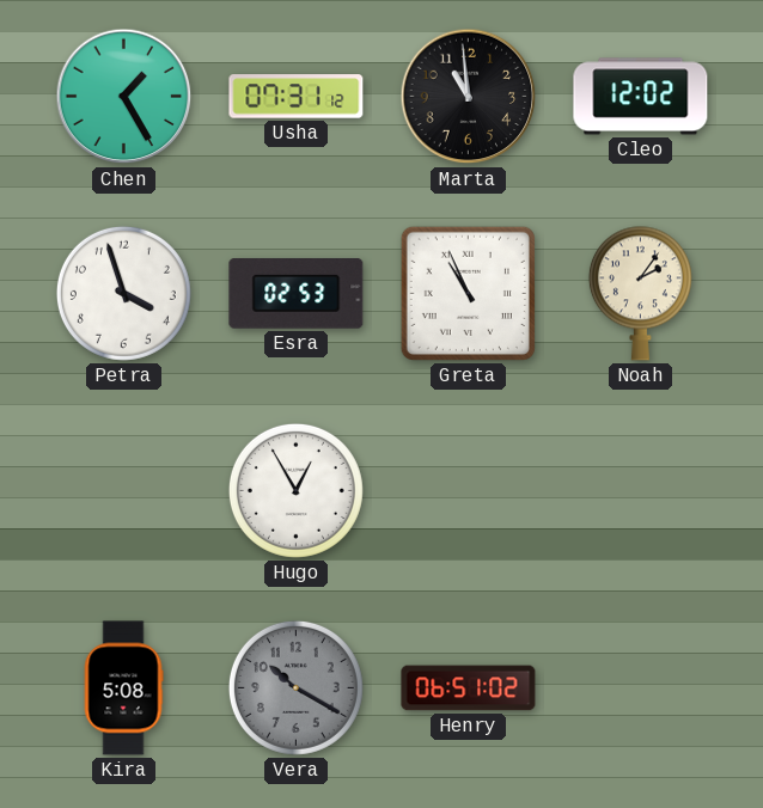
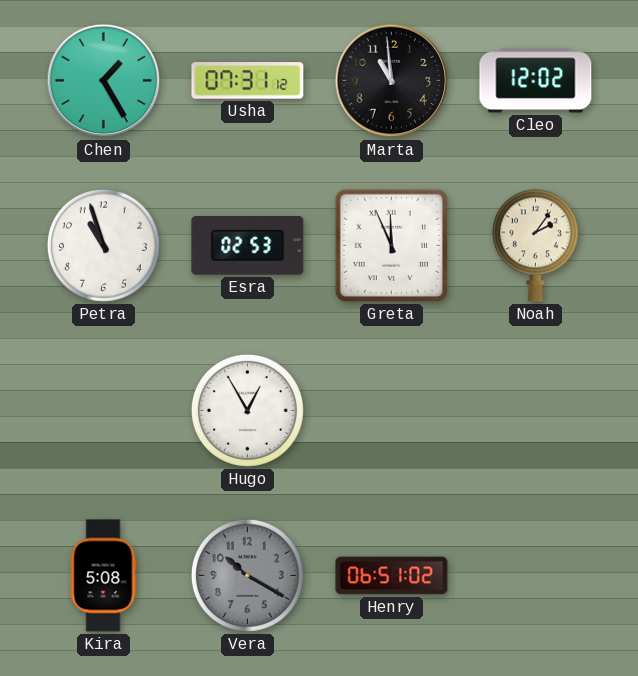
Petra: 3:57 -> 10:57 (103, 245)
Greta: 10:56 -> 11:56 (391, 245)
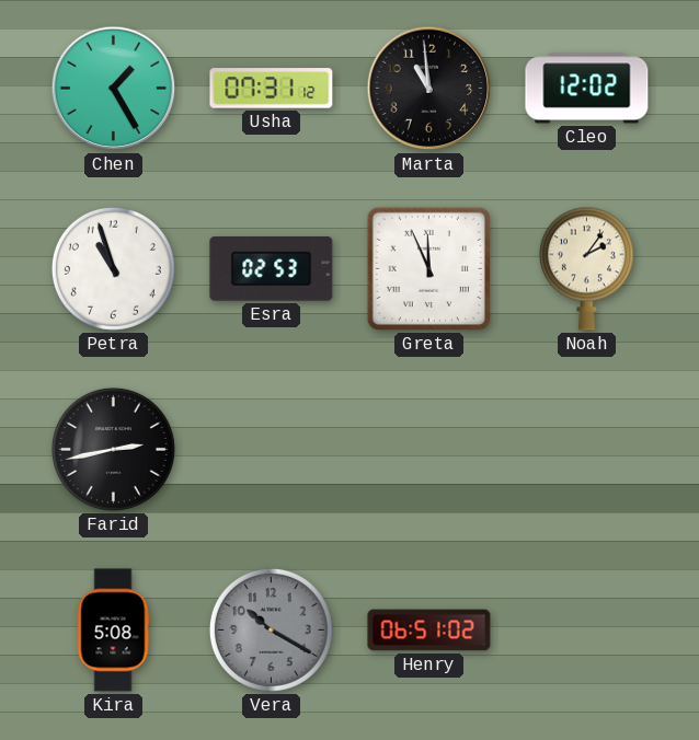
Farid: none -> 2:43 (113, 449)
Hugo: 12:55 -> none (247, 410)
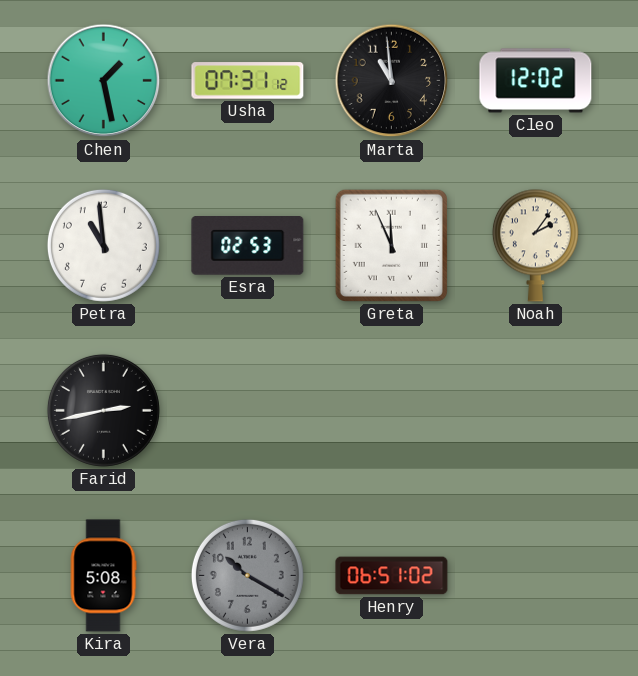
Chen: 1:25 -> 1:28 (104, 81)
Petra: 10:57 -> 10:59 (103, 245)
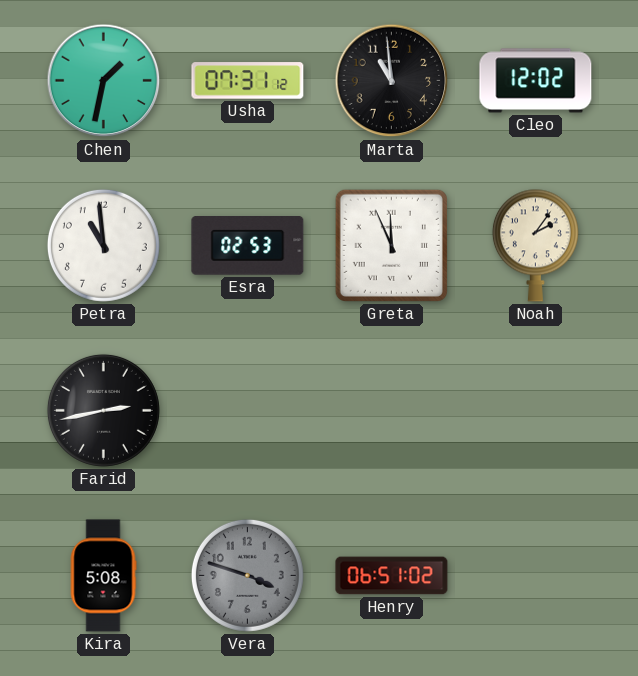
Chen: 1:28 -> 1:32 (104, 81)
Vera: 10:20 -> 3:48 (247, 575)
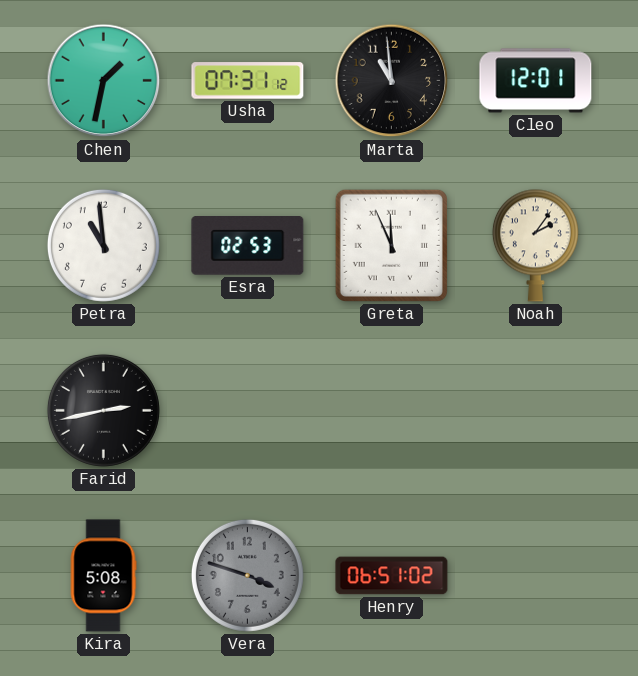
Cleo: 12:02 -> 12:01 (536, 81)
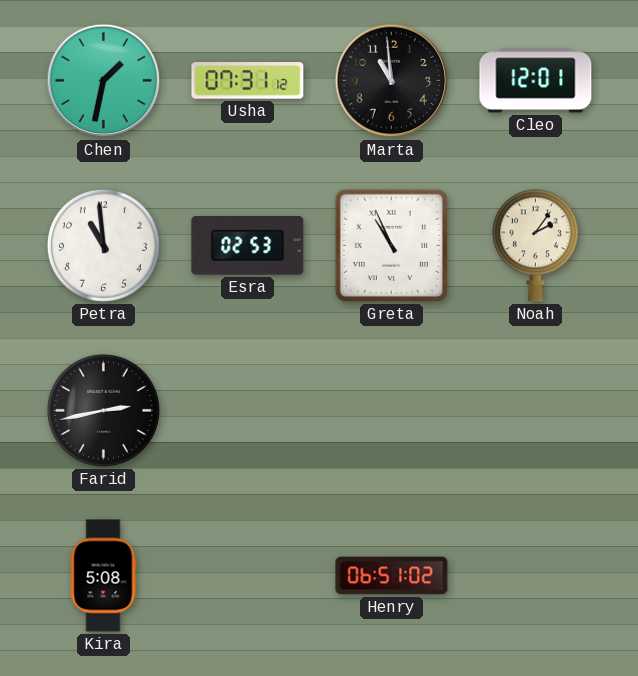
Greta: 11:56 -> 10:56 (391, 245)
Vera: 3:48 -> none (247, 575)
